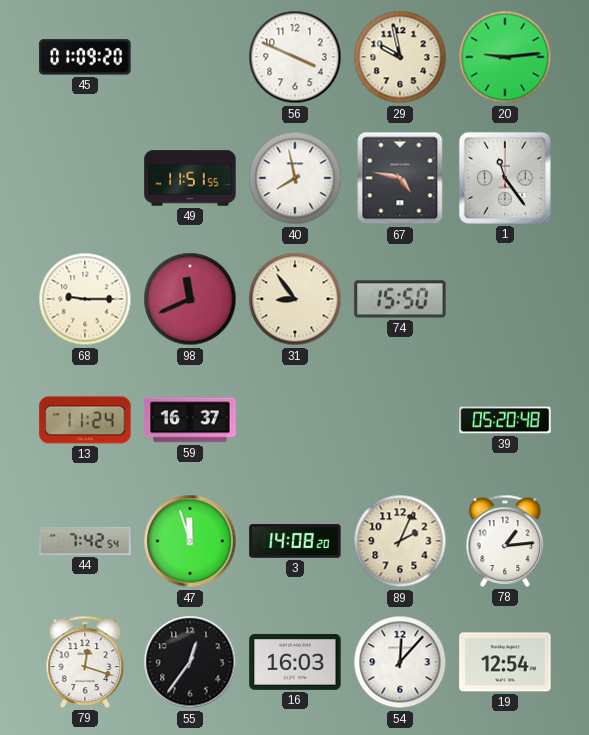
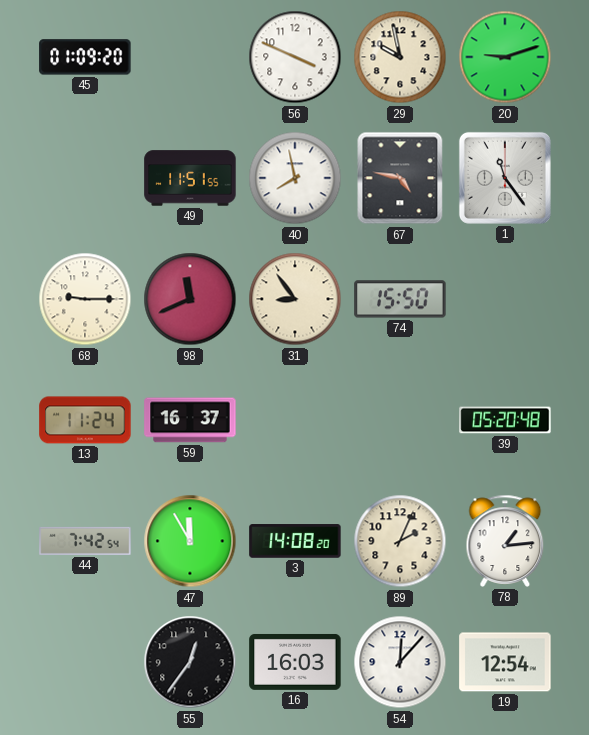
20: 9:14 -> 9:12 (505, 57)
47: 11:57 -> 11:55 (190, 541)
79: 12:18 -> none (85, 662)
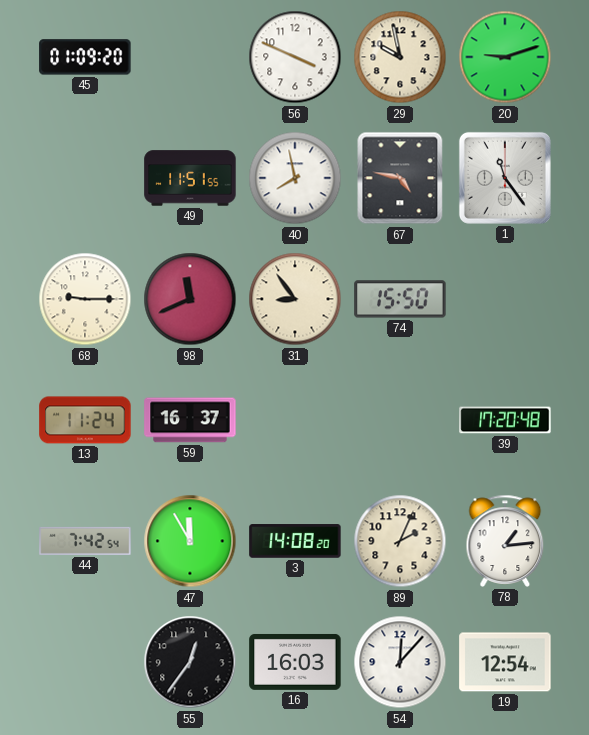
39: 05:20 -> 17:20 (505, 420)
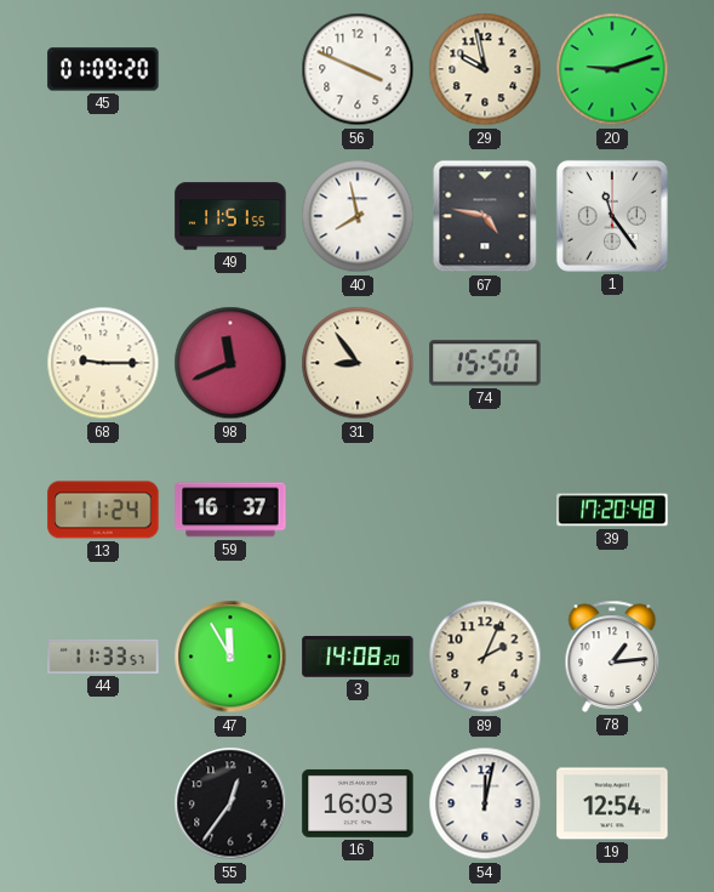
44: 7:42 -> 11:33 (103, 657)
54: 12:07 -> 12:02 (485, 803)
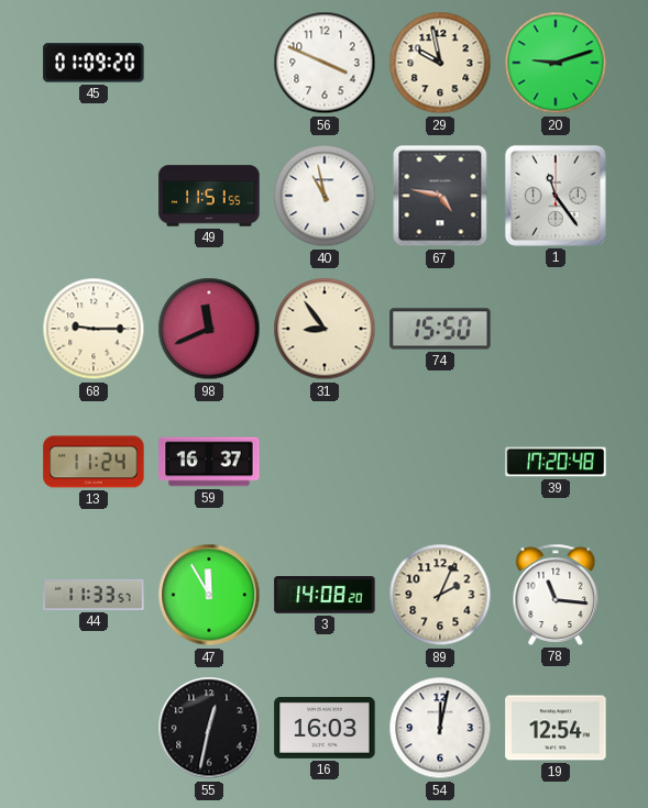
40: 7:58 -> 10:58 (325, 196)
78: 1:14 -> 11:16 (556, 595)
55: 12:36 -> 12:32 (209, 728)
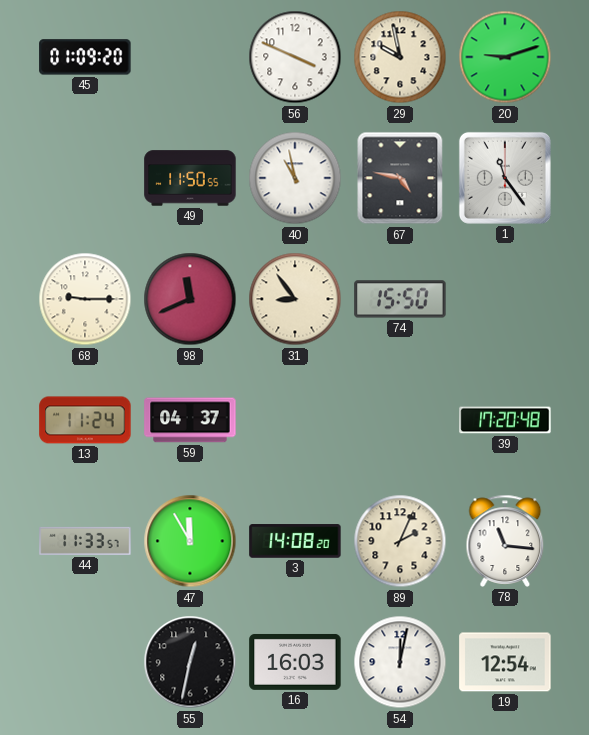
49: 11:51 -> 11:50 (190, 178)
59: 16:37 -> 04:37 (190, 420)
